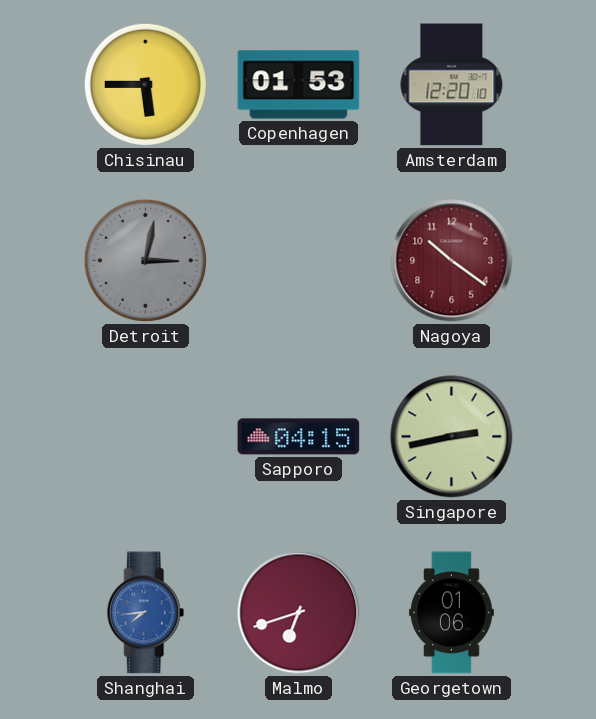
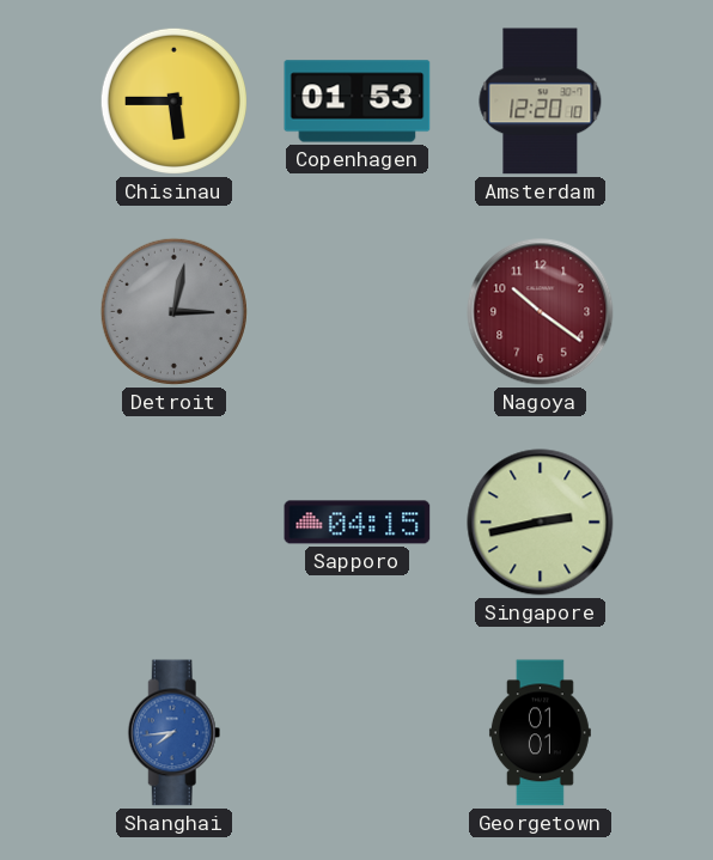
Malmo: 6:42 -> none (299, 613)
Georgetown: 01:06 -> 01:01 (540, 733)
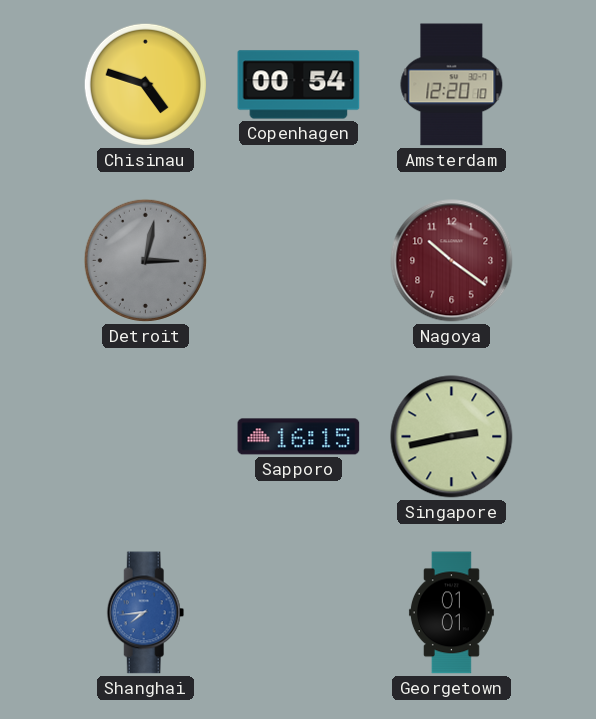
Chisinau: 5:45 -> 4:48 (145, 84)
Copenhagen: 01:53 -> 00:54 (299, 85)
Sapporo: 04:15 -> 16:15 (299, 437)
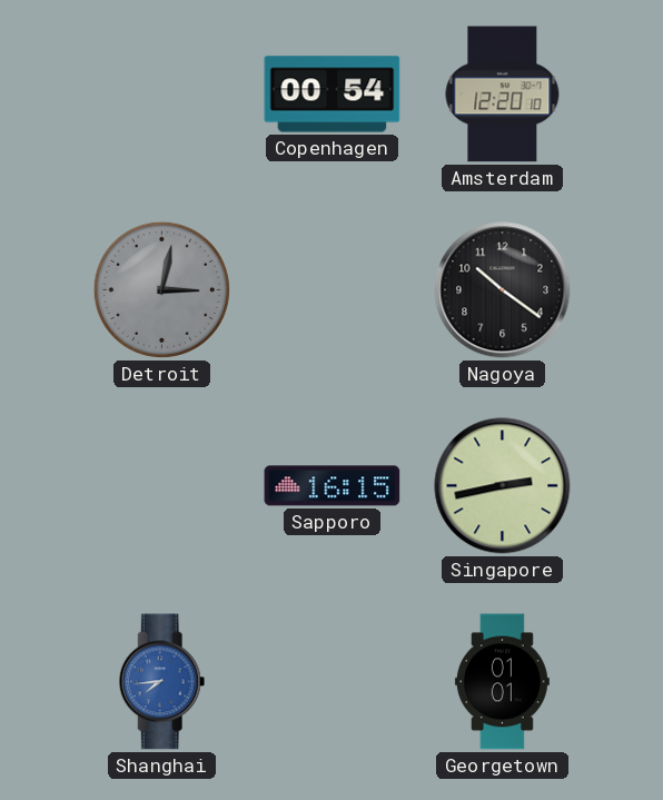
Chisinau: 4:48 -> none (145, 84)
Nagoya dial: burgundy -> black (503, 290)
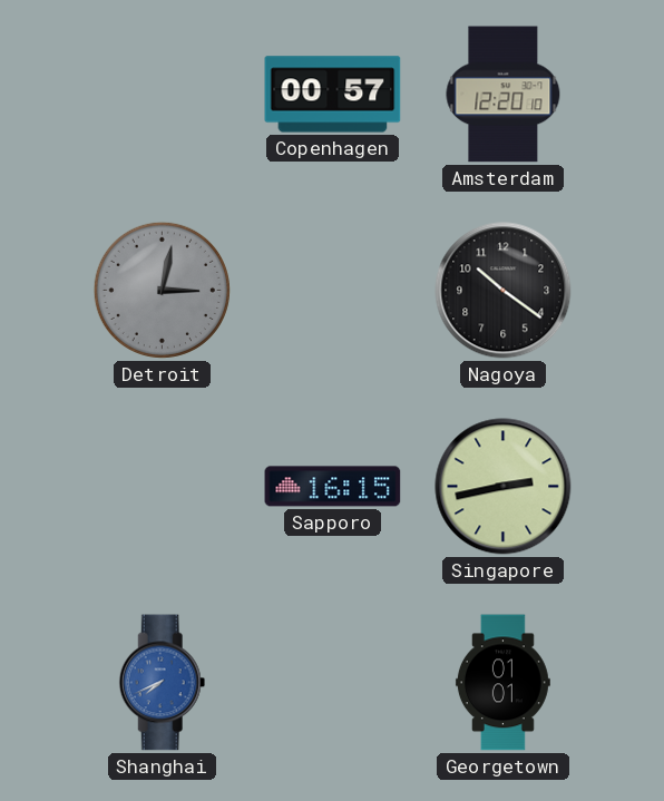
Copenhagen: 00:54 -> 00:57 (333, 95)
Shanghai: 7:44 -> 7:41 (163, 683)
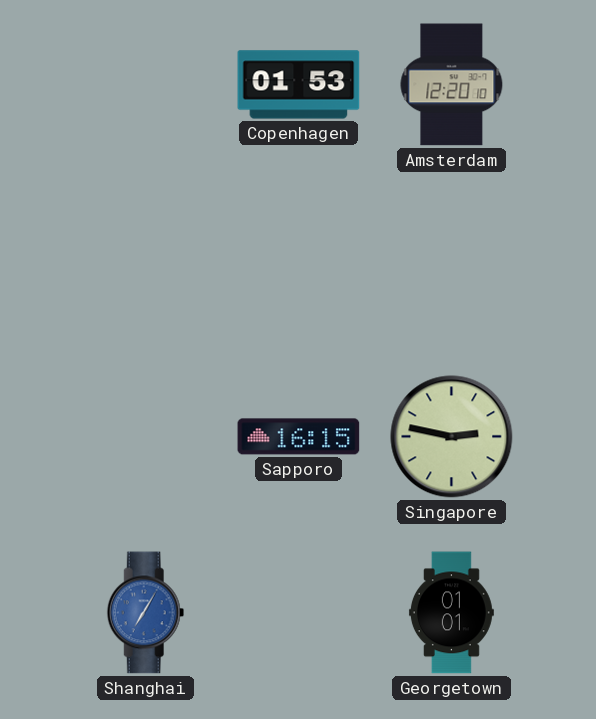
Copenhagen: 00:57 -> 01:53 (299, 85)
Detroit: 3:02 -> none (162, 290)
Nagoya: 10:21 -> none (504, 291)
Singapore: 2:43 -> 2:47 (452, 437)
Shanghai: 7:41 -> 7:05 (146, 613)
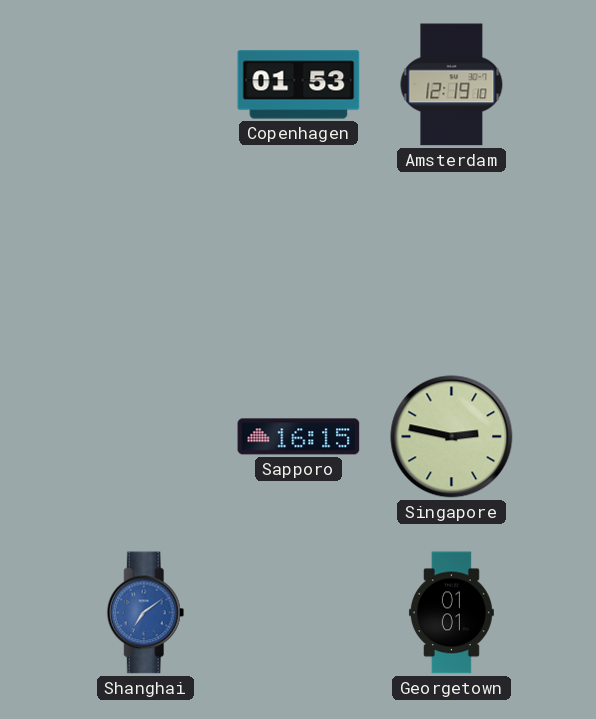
Amsterdam: 12:20 -> 12:19 (452, 85)
Shanghai: 7:05 -> 7:09 (146, 613)
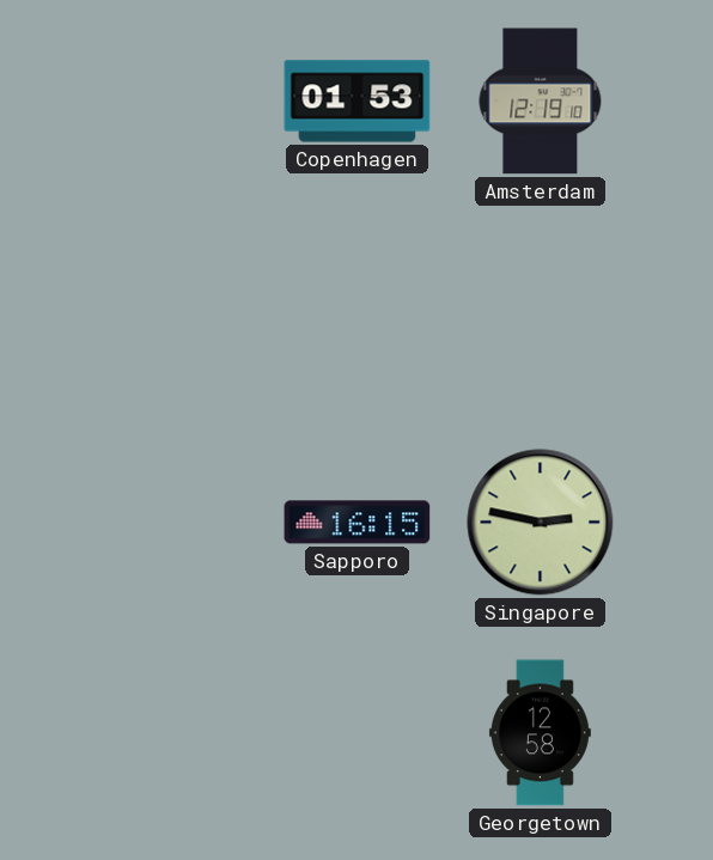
Shanghai: 7:09 -> none (146, 613)
Georgetown: 01:01 -> 12:58 (540, 733)
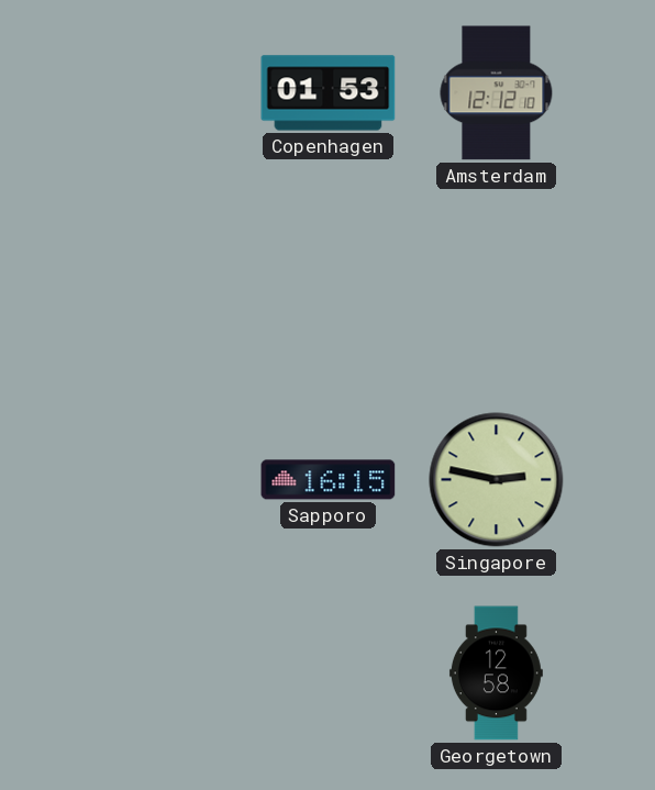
Amsterdam: 12:19 -> 12:12 (497, 93)
